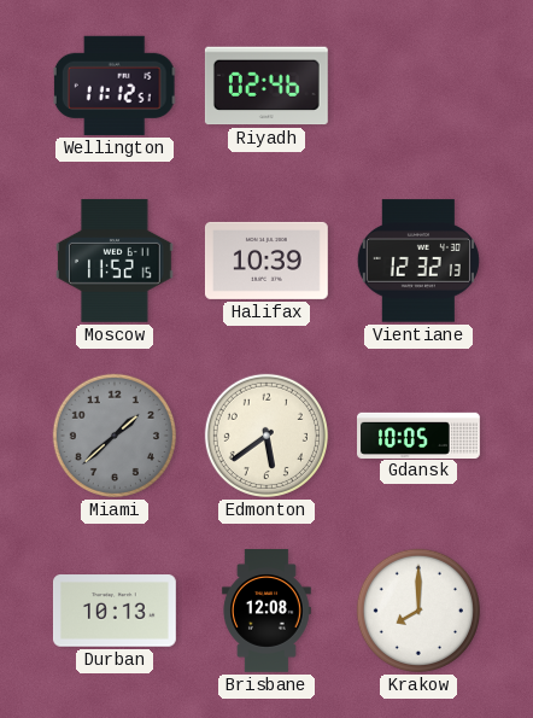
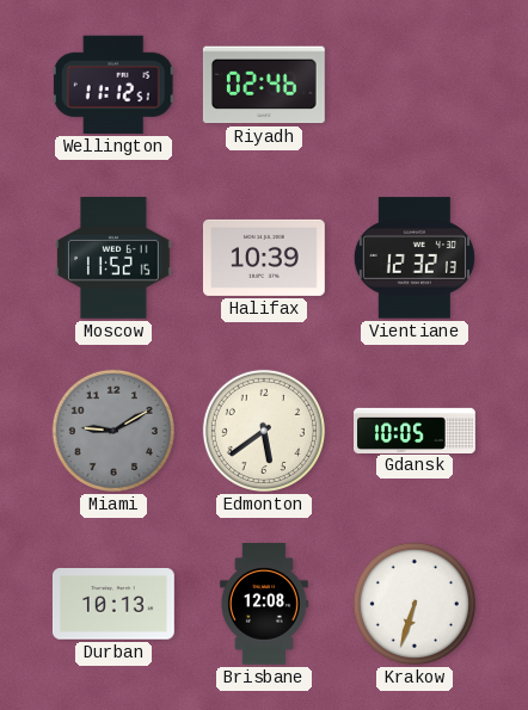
Miami: 1:38 -> 9:10 (113, 431)
Krakow: 8:00 -> 6:33 (415, 604)
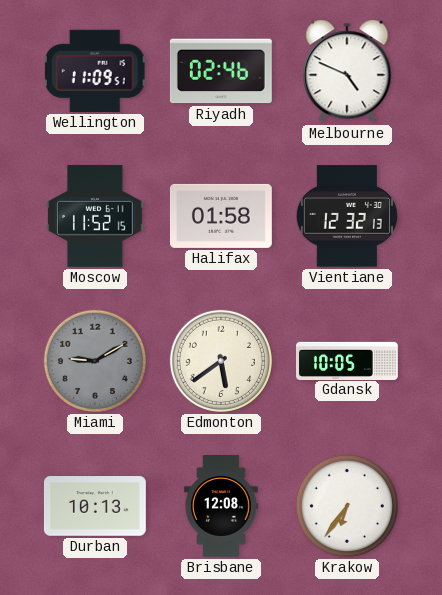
Wellington: 11:12 -> 11:09 (95, 71)
Melbourne: none -> 4:49 (347, 71)
Halifax: 10:39 -> 01:58 (221, 216)
Krakow: 6:33 -> 6:36 (347, 506)
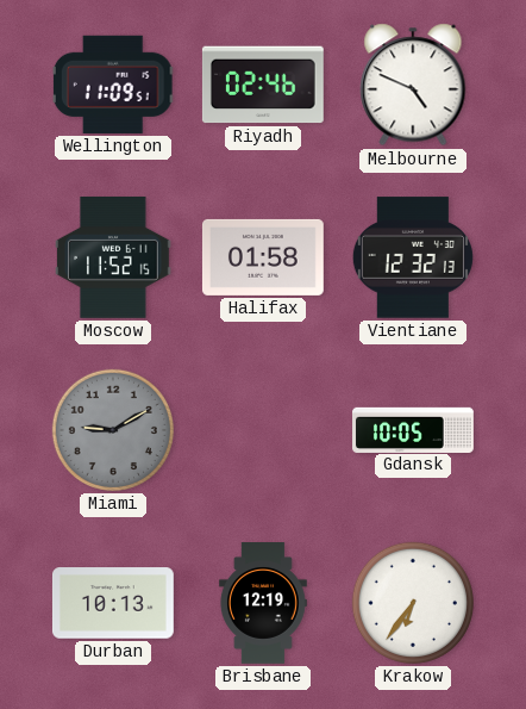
Edmonton: 5:39 -> none (221, 361)
Brisbane: 12:08 -> 12:19 (263, 604)
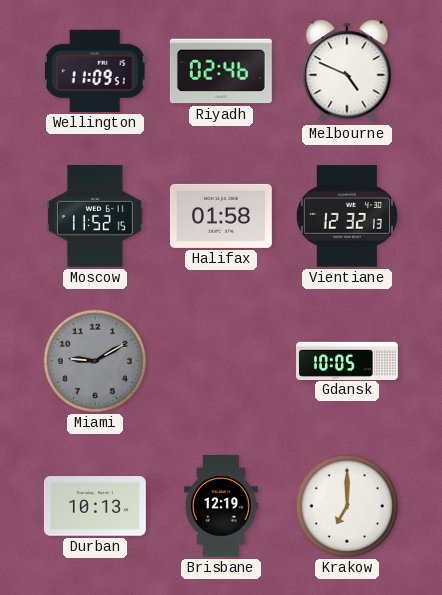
Krakow: 6:36 -> 7:00 (347, 506)
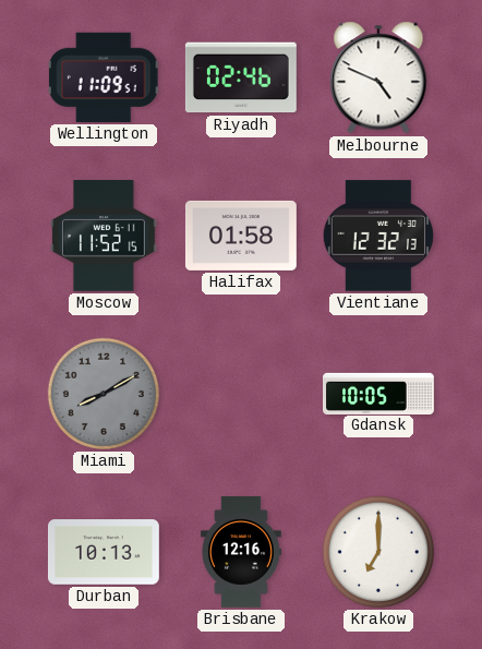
Miami: 9:10 -> 8:10 (104, 394)
Brisbane: 12:19 -> 12:16 (241, 553)
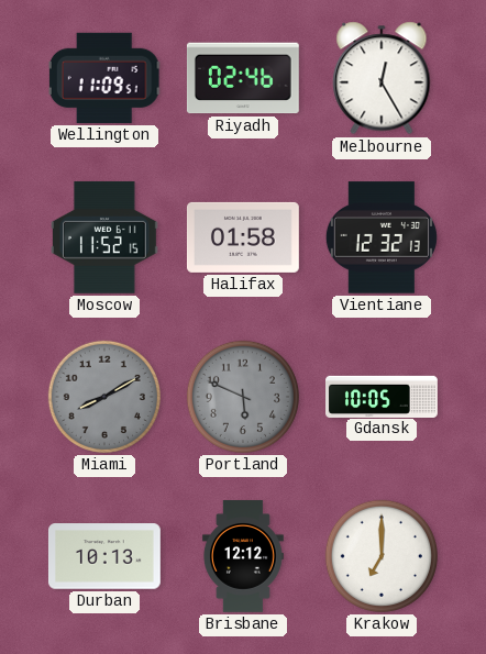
Melbourne: 4:49 -> 12:25 (382, 78)
Portland: none -> 5:49 (243, 397)
Brisbane: 12:16 -> 12:12 (243, 557)
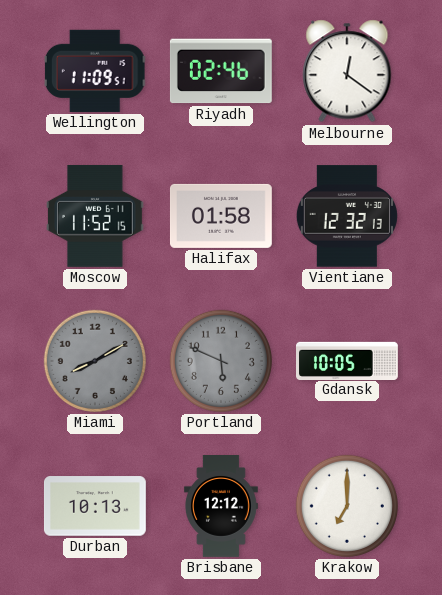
Melbourne: 12:25 -> 12:21 (347, 71)
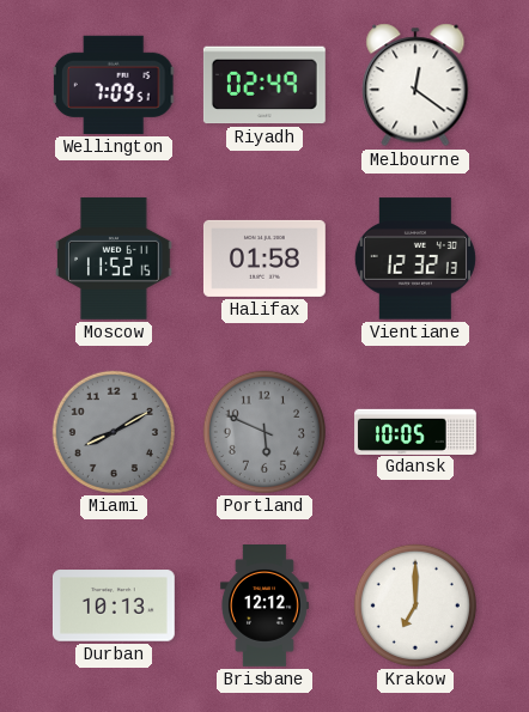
Wellington: 11:09 -> 7:09 (114, 85)
Riyadh: 02:46 -> 02:49 (264, 85)
